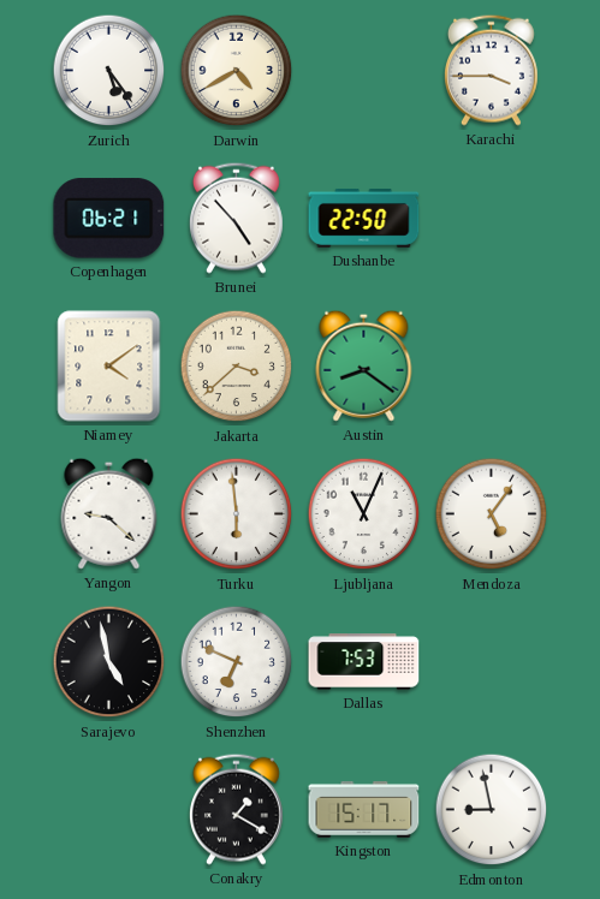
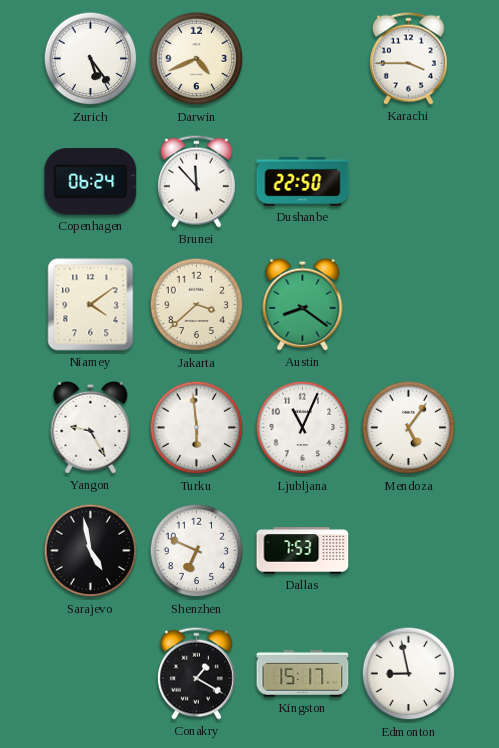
Darwin: 4:40 -> 4:41 (197, 59)
Copenhagen: 06:21 -> 06:24 (91, 182)
Brunei: 4:53 -> 11:53 (196, 181)
Yangon: 9:22 -> 9:25 (91, 427)
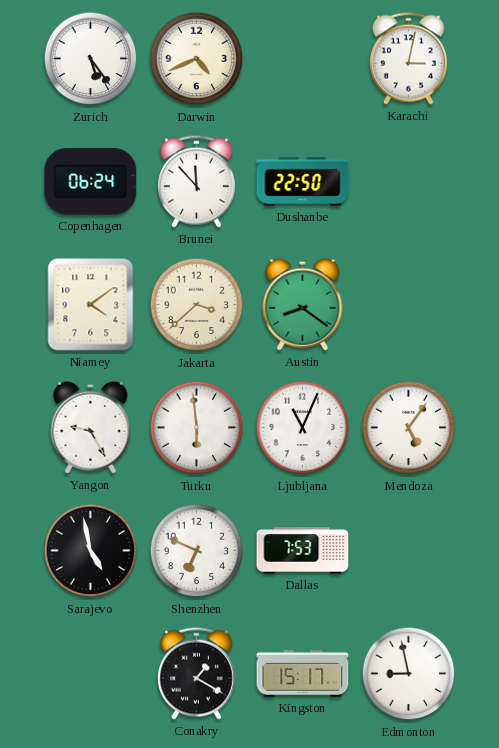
Karachi: 3:45 -> 3:02 (408, 58)
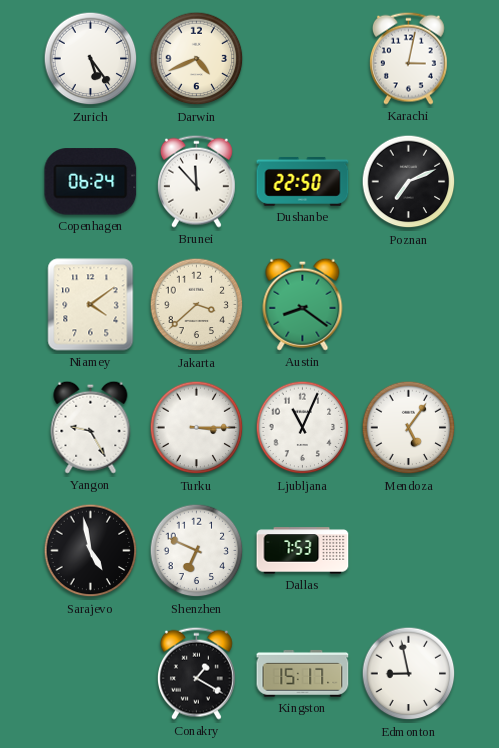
Poznan: none -> 7:11 (409, 182)
Turku: 5:59 -> 3:15 (197, 428)
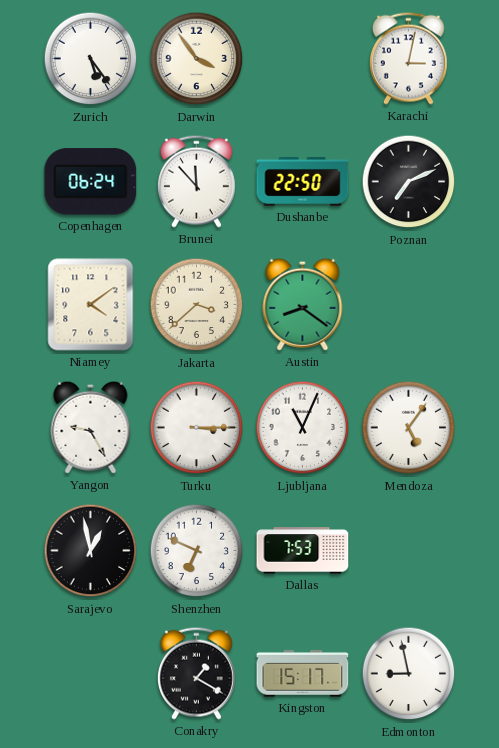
Darwin: 4:41 -> 3:54 (197, 59)
Sarajevo: 4:58 -> 12:58 (91, 551)
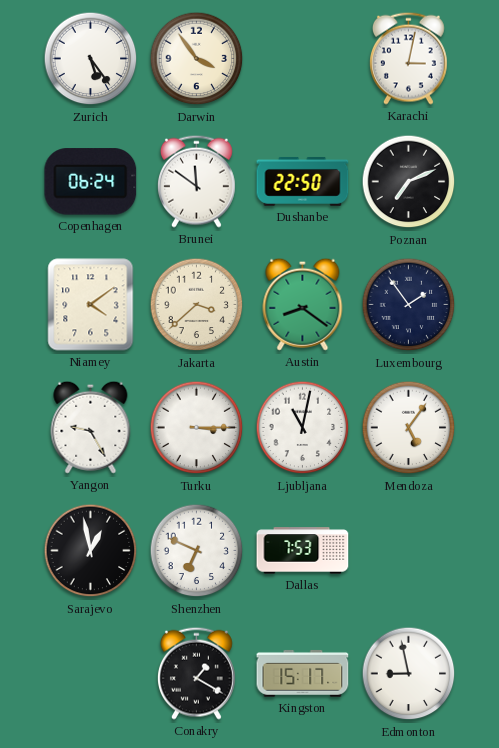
Brunei: 11:53 -> 11:51 (196, 181)
Luxembourg: none -> 1:54 (409, 305)
Ljubljana: 11:04 -> 11:02 (303, 428)
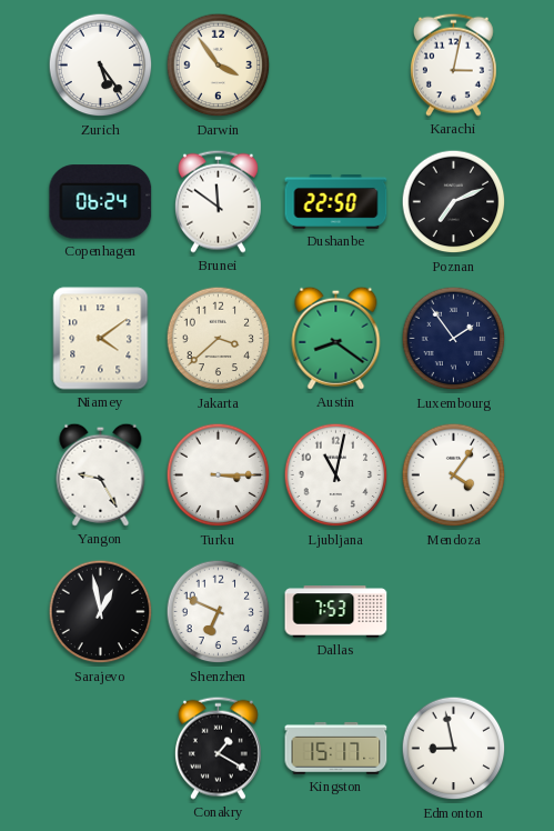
Mendoza: 5:06 -> 4:06 (454, 475)
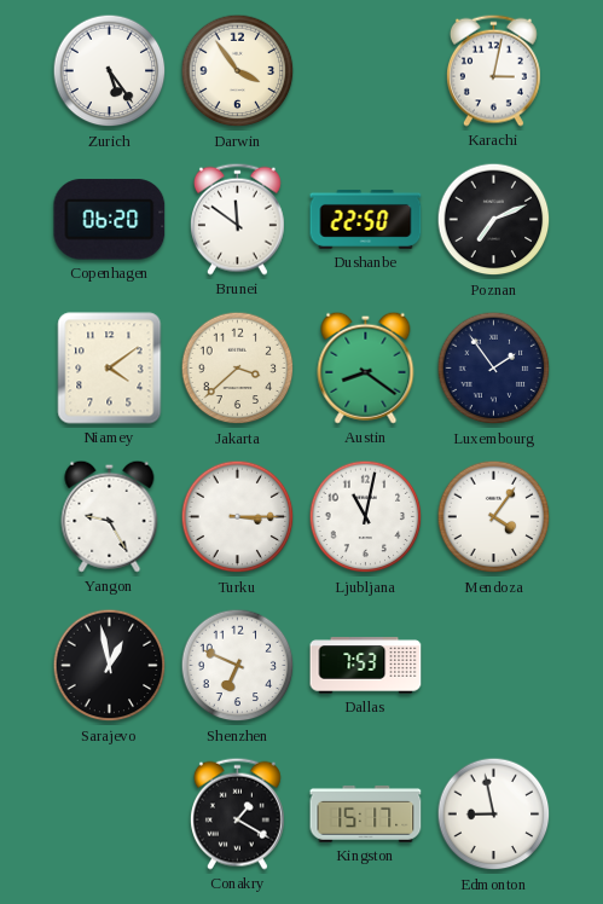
Copenhagen: 06:24 -> 06:20 (110, 220)
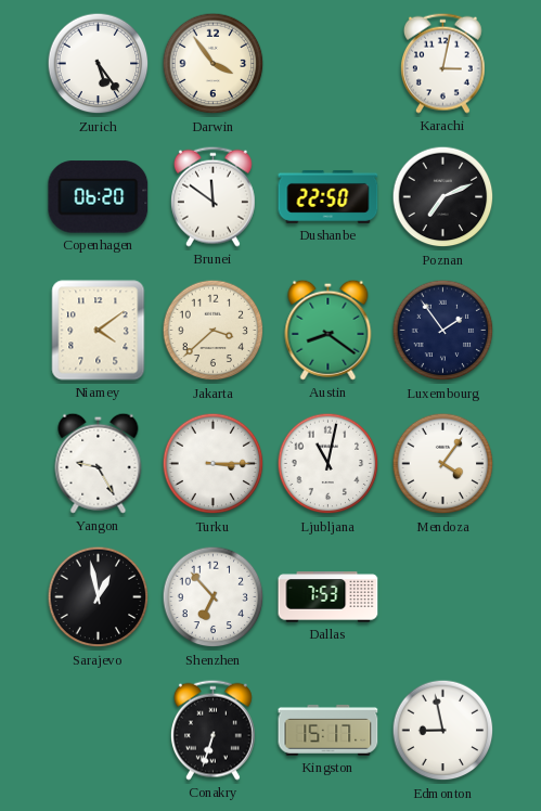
Shenzhen: 6:49 -> 6:53 (214, 597)
Conakry: 1:20 -> 6:33 (212, 730)
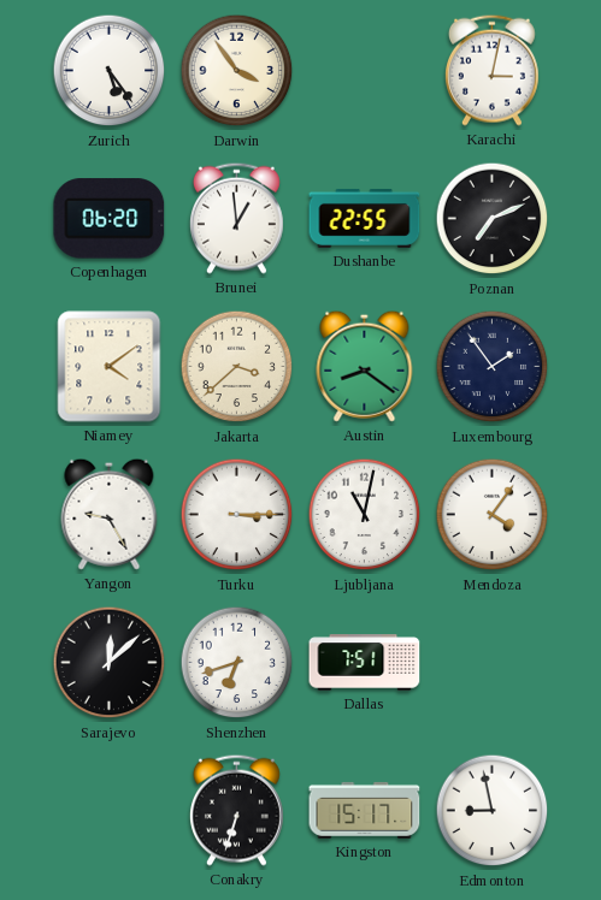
Brunei: 11:51 -> 12:59 (236, 218)
Dushanbe: 22:50 -> 22:55 (365, 219)
Sarajevo: 12:58 -> 12:08 (110, 663)
Shenzhen: 6:53 -> 6:42 (237, 663)
Dallas: 7:53 -> 7:51 (365, 663)
